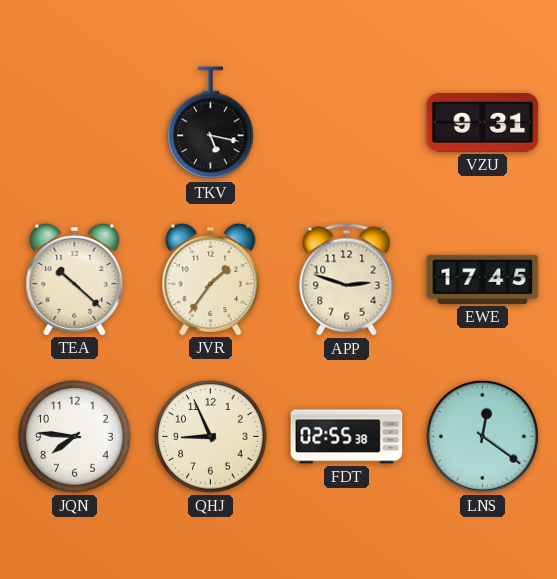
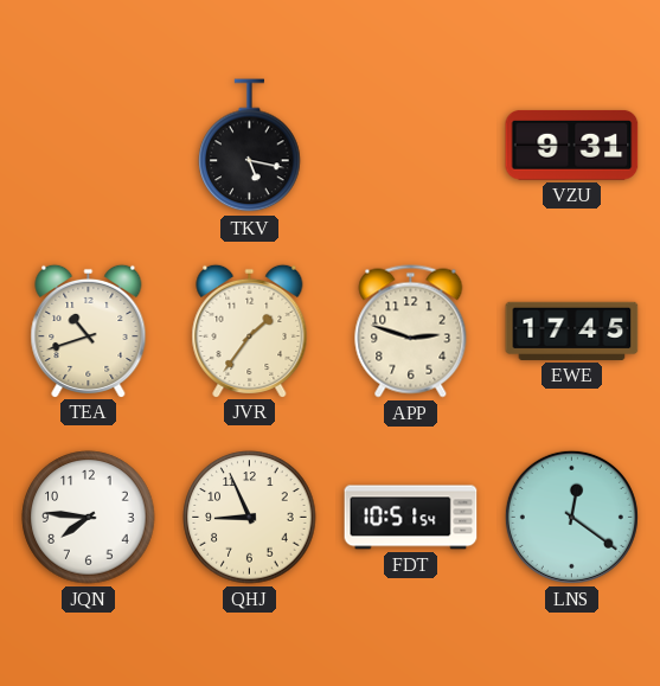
TEA: 10:22 -> 10:42 (89, 331)
FDT: 02:55 -> 10:51 (411, 518)
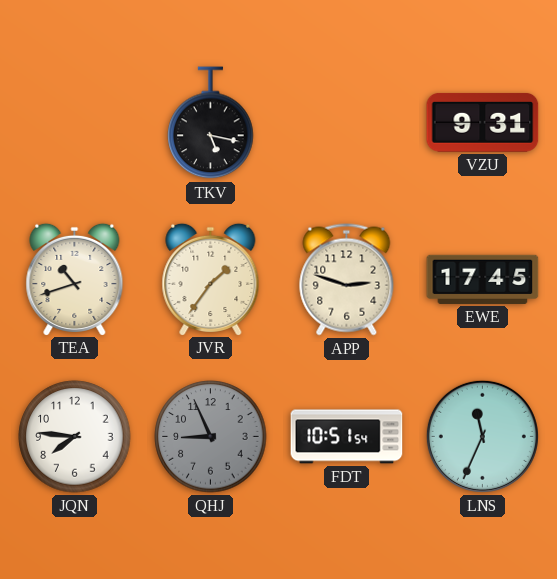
QHJ dial: cream -> grey (211, 437)
LNS: 12:21 -> 11:34 (482, 436)
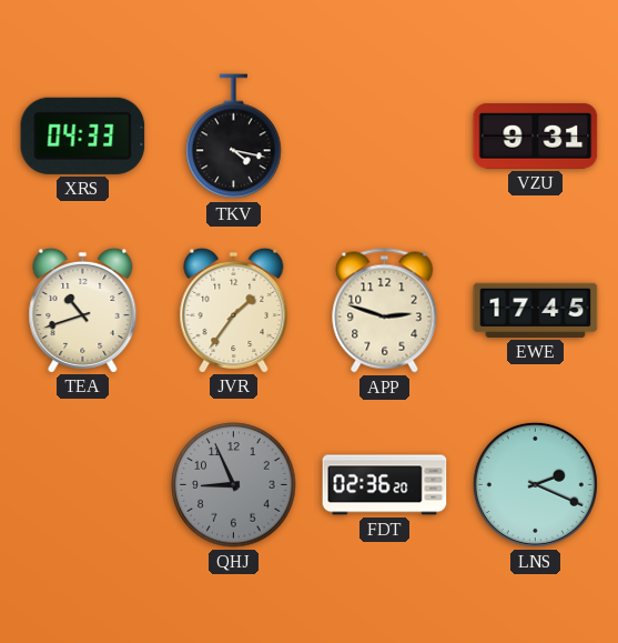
XRS: none -> 04:33 (83, 135)
TKV: 5:17 -> 4:17 (234, 137)
JQN: 7:46 -> none (75, 437)
FDT: 10:51 -> 02:36 (385, 485)
LNS: 11:34 -> 2:19 (535, 484)
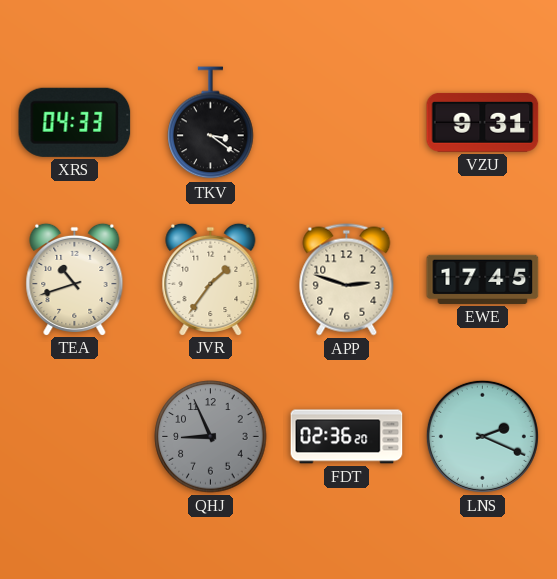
TKV: 4:17 -> 3:21 (211, 123)
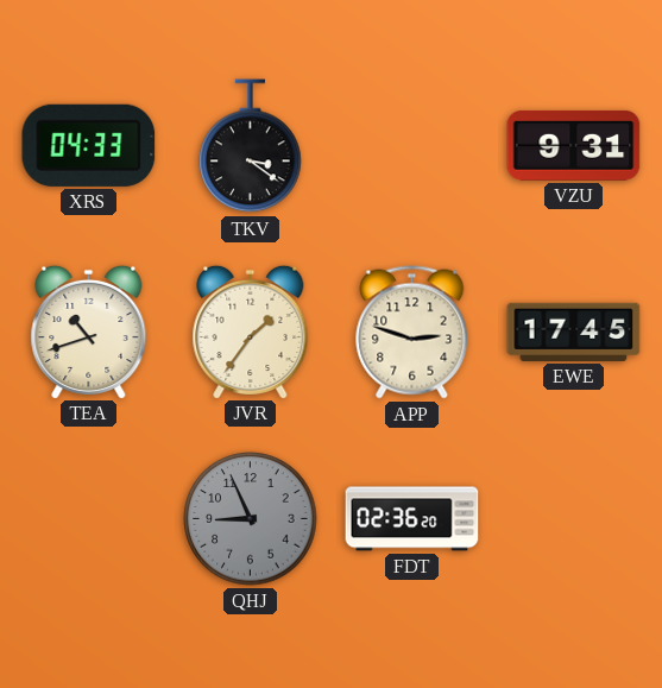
LNS: 2:19 -> none (482, 436)
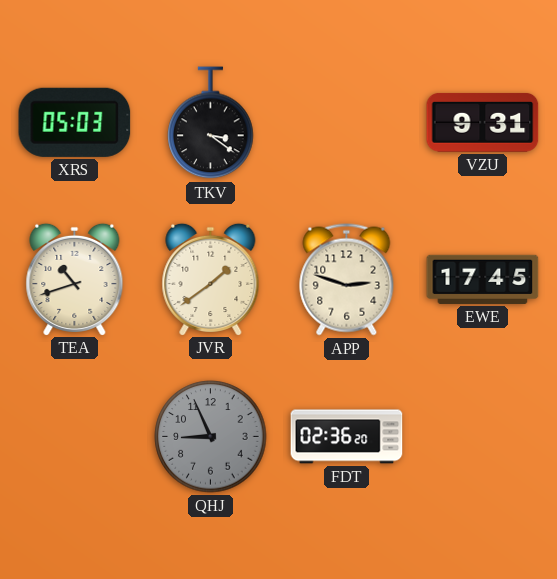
XRS: 04:33 -> 05:03 (75, 122)
JVR: 1:36 -> 1:39 (211, 279)
